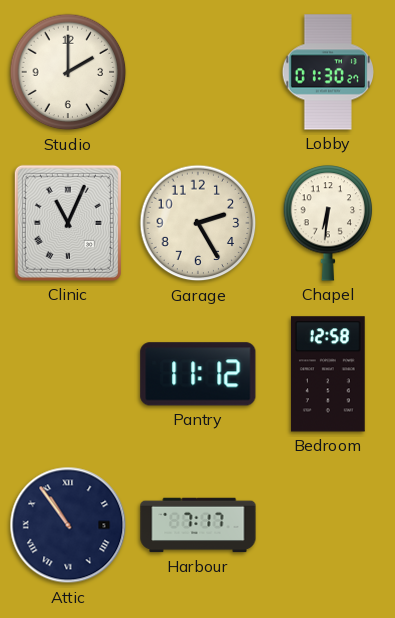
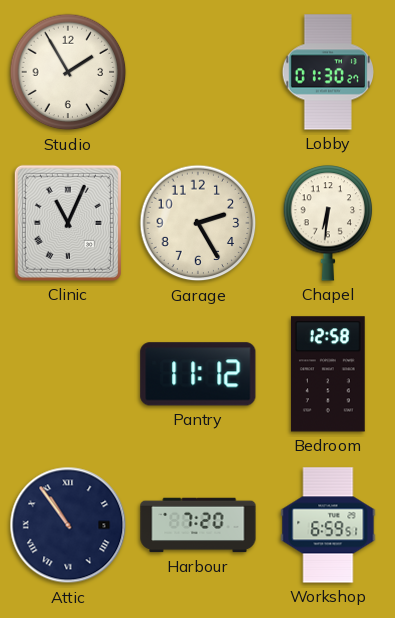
Studio: 2:00 -> 1:55 (68, 72)
Harbour: 7:17 -> 7:20 (198, 525)
Workshop: none -> 6:59 (328, 525)
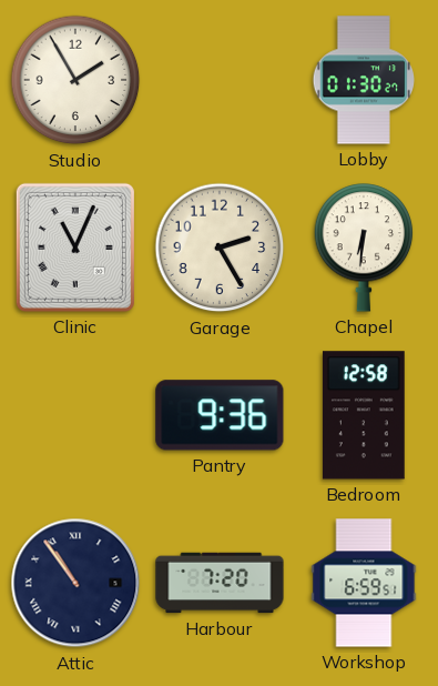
Pantry: 11:12 -> 9:36 (220, 415)
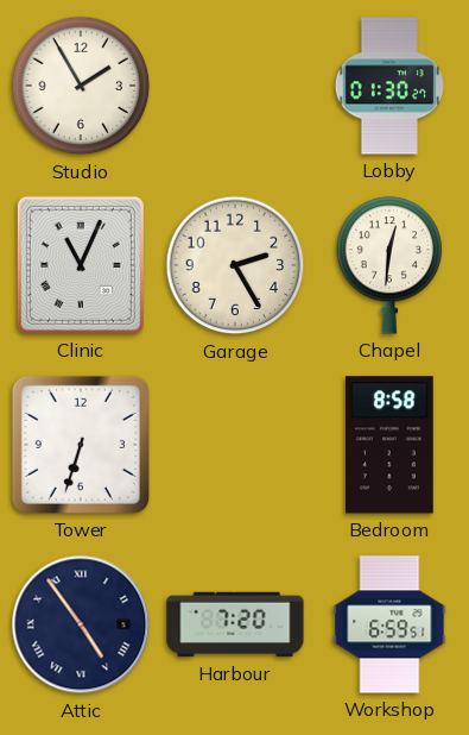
Chapel: 6:31 -> 12:31 (389, 265)
Tower: none -> 6:33 (81, 445)
Pantry: 9:36 -> none (220, 415)
Bedroom: 12:58 -> 8:58 (389, 445)
Attic: 10:54 -> 4:54 (81, 624)
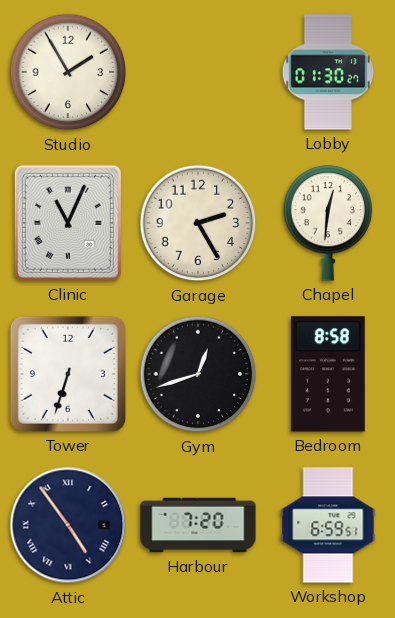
Gym: none -> 12:42 (198, 374)
